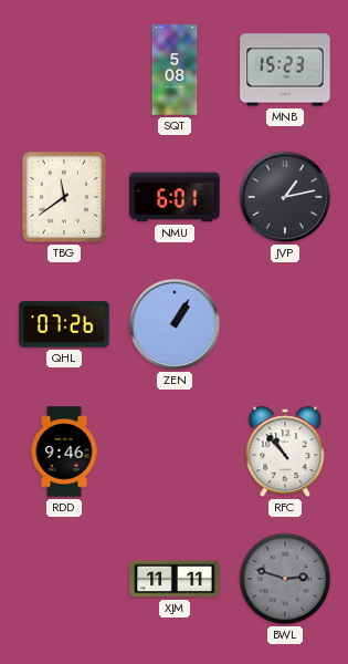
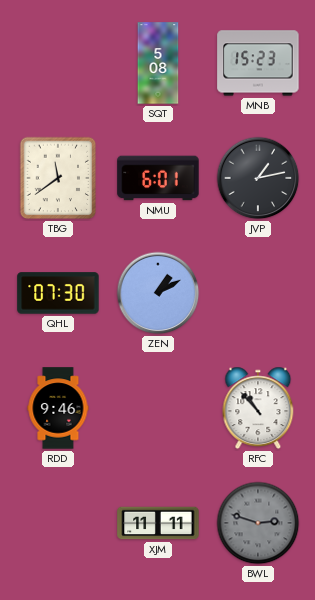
QHL: 07:26 -> 07:30 (58, 293)
ZEN: 1:05 -> 1:10 (158, 293)
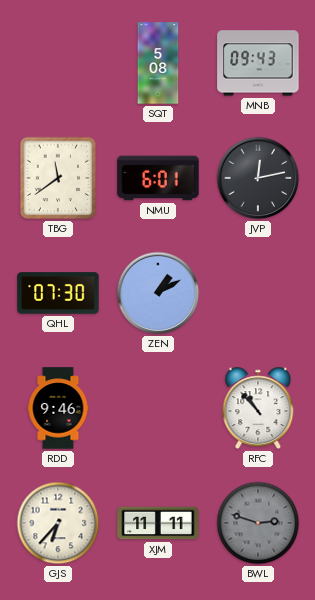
MNB: 15:23 -> 09:43 (258, 63)
JVP: 1:13 -> 12:13 (258, 178)
GJS: none -> 6:37 (58, 523)
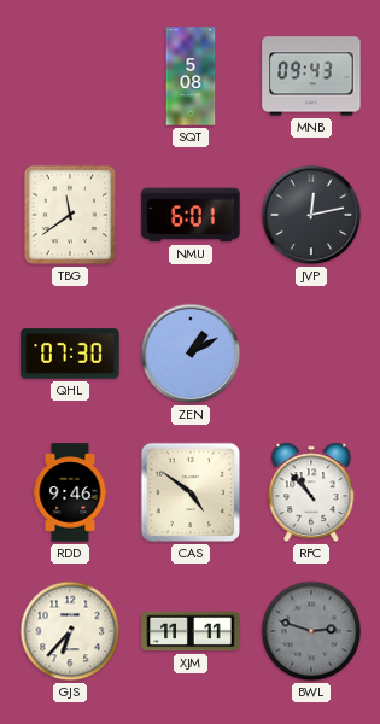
CAS: none -> 4:51 (191, 492)
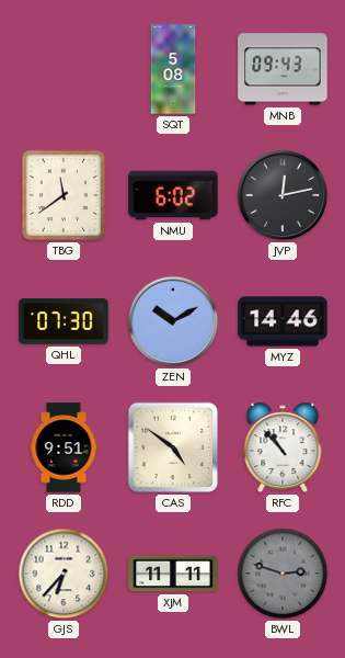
NMU: 6:01 -> 6:02 (173, 195)
ZEN: 1:10 -> 10:10 (173, 321)
MYZ: none -> 14:46 (283, 321)
RDD: 9:46 -> 9:51 (64, 447)
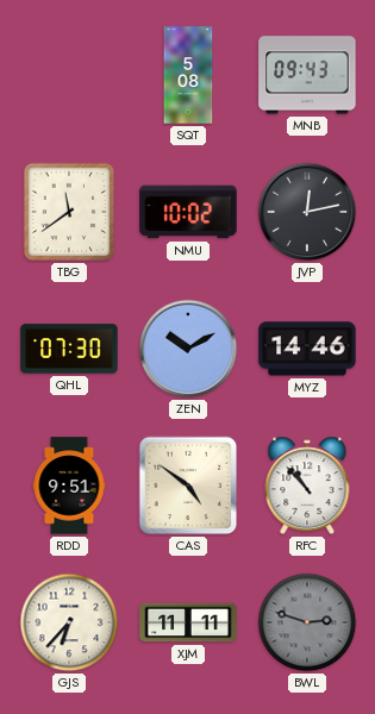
NMU: 6:02 -> 10:02 (188, 212)
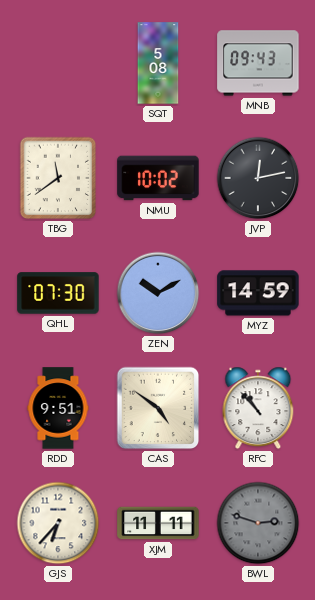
MYZ: 14:46 -> 14:59 (258, 293)
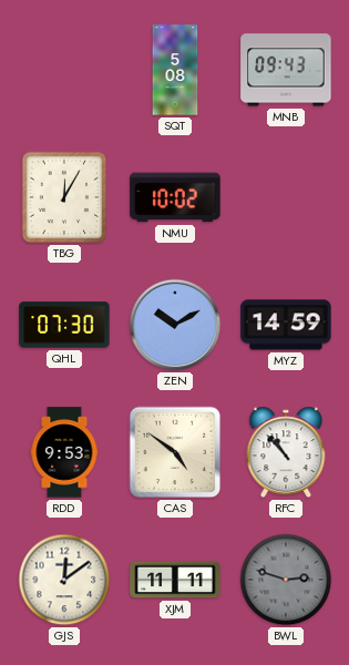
TBG: 11:39 -> 12:05 (64, 197)
JVP: 12:13 -> none (258, 178)
RDD: 9:51 -> 9:53 (64, 452)
GJS: 6:37 -> 12:09 (64, 580)
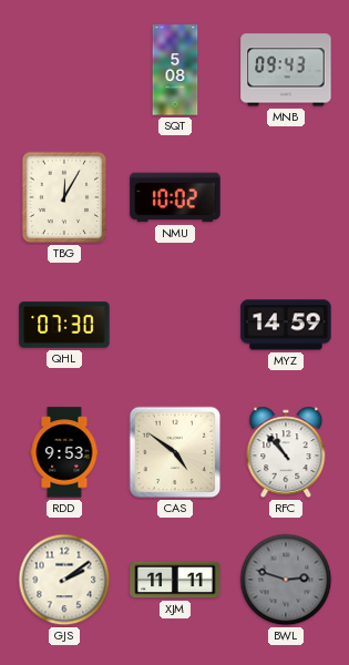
ZEN: 10:10 -> none (175, 325)
GJS: 12:09 -> 2:09 (64, 580)
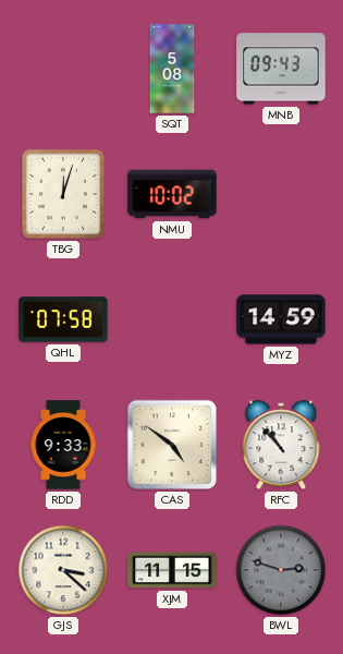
TBG: 12:05 -> 12:03 (63, 194)
QHL: 07:30 -> 07:58 (63, 319)
RDD: 9:53 -> 9:33 (63, 445)
GJS: 2:09 -> 3:22 (63, 570)
XJM: 11:11 -> 11:15 (172, 570)
